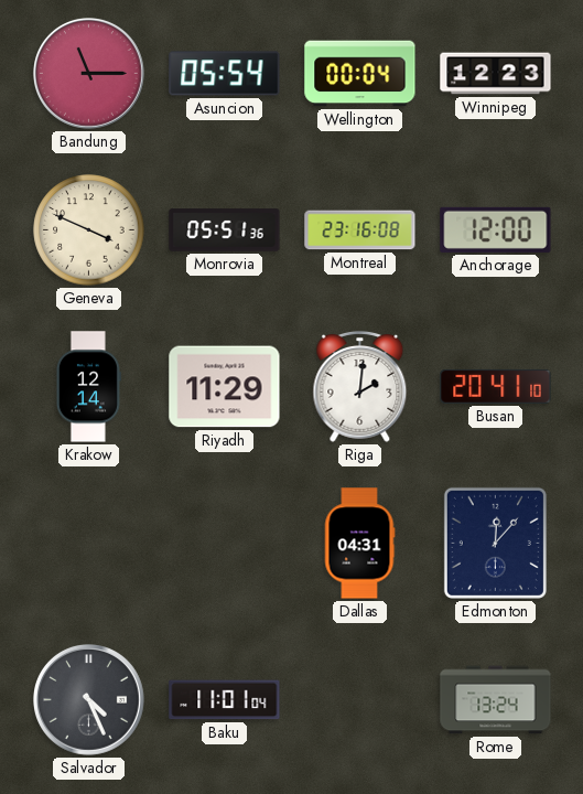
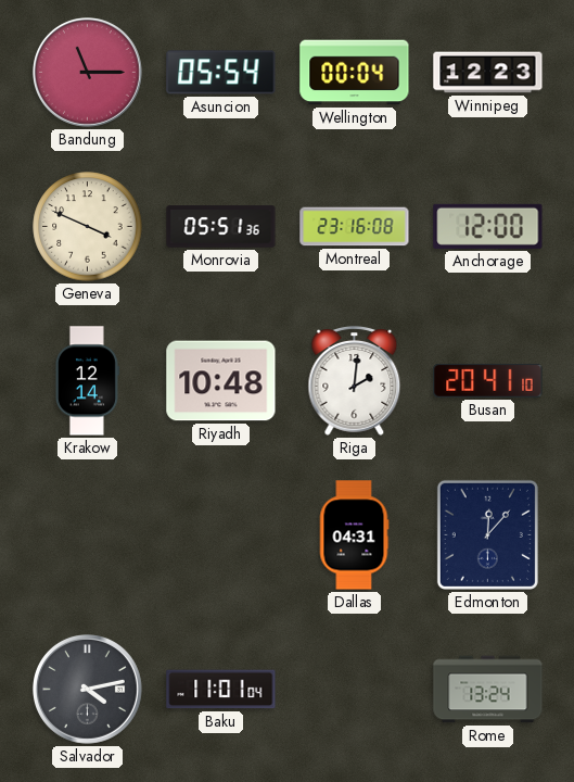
Riyadh: 11:29 -> 10:48 (221, 381)
Salvador: 4:26 -> 4:13 (88, 690)
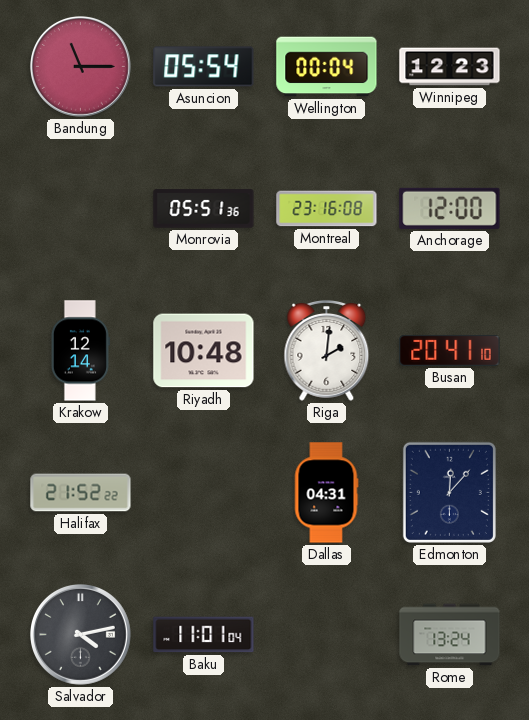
Geneva: 3:49 -> none (88, 227)
Halifax: none -> 21:52 (81, 493)
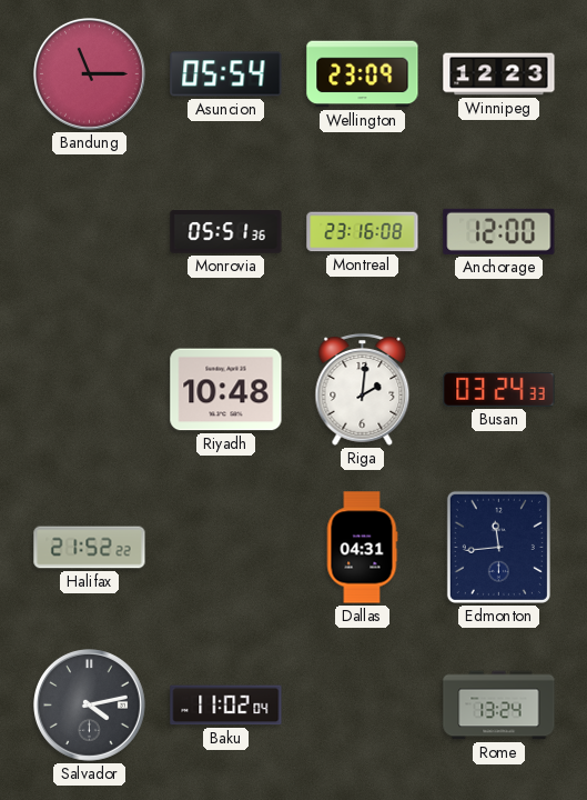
Wellington: 00:04 -> 23:09 (363, 74)
Krakow: 12:14 -> none (80, 351)
Busan: 20:41 -> 03:24 (499, 389)
Edmonton: 12:07 -> 11:44 (498, 547)
Baku: 11:01 -> 11:02 (226, 706)
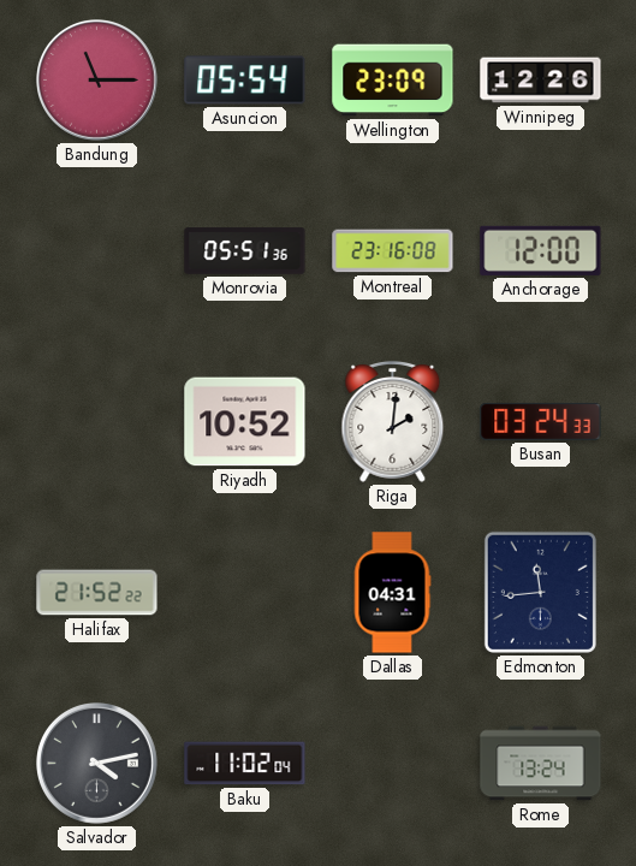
Winnipeg: 12:23 -> 12:26 (541, 81)
Riyadh: 10:48 -> 10:52 (245, 422)
